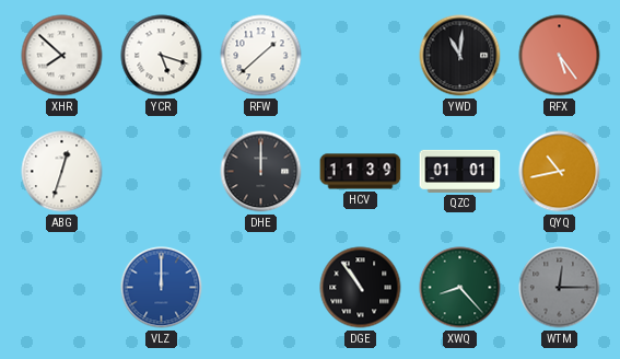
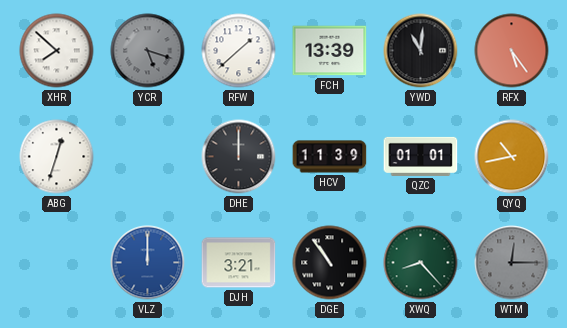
YCR dial: white -> grey (148, 51)
FCH: none -> 13:39 (330, 51)
DJH: none -> 3:21 (239, 263)
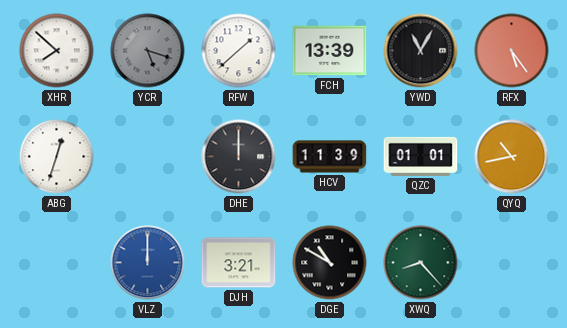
YWD: 11:01 -> 11:05 (421, 51)
DGE: 10:54 -> 10:50 (330, 263)
WTM: 12:15 -> none (512, 263)
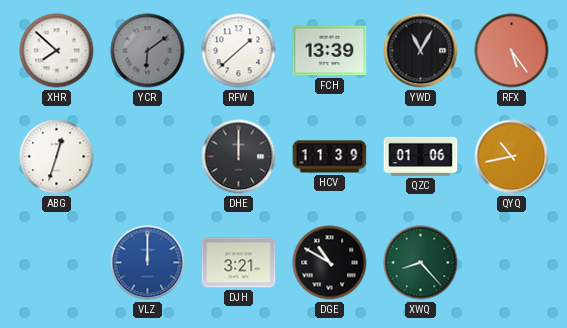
YCR: 5:18 -> 6:09 (148, 51)
QZC: 01:01 -> 01:06 (421, 156)
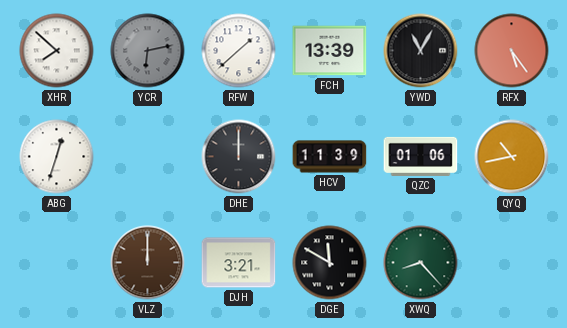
YCR: 6:09 -> 6:13 (148, 51)
VLZ dial: blue -> brown (148, 263)
DGE: 10:50 -> 11:50 (330, 263)
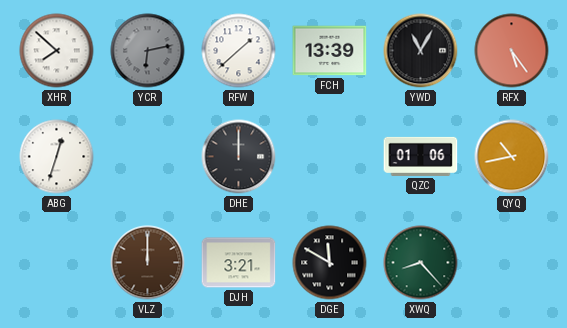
HCV: 11:39 -> none (330, 157)
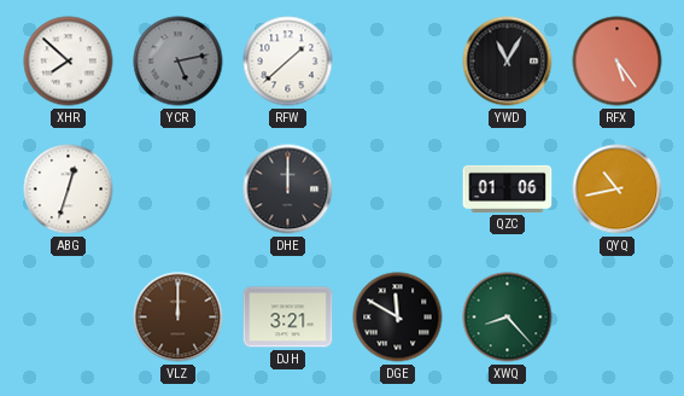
YCR: 6:13 -> 5:13 (179, 62)
FCH: 13:39 -> none (330, 51)
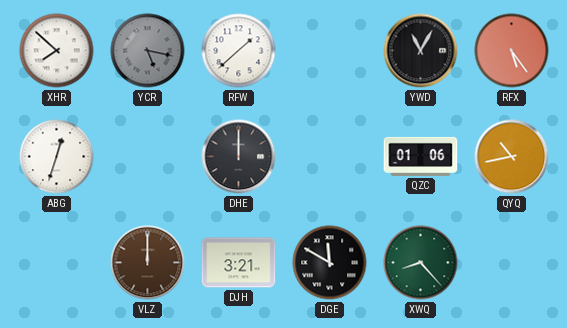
YCR: 5:13 -> 5:17 (148, 51)
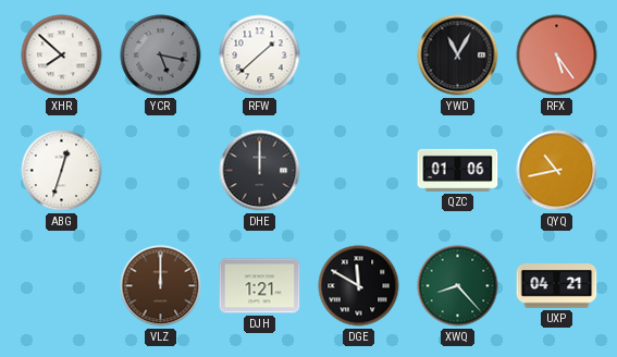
DJH: 3:21 -> 1:21 (260, 286)
UXP: none -> 04:21 (557, 286)
